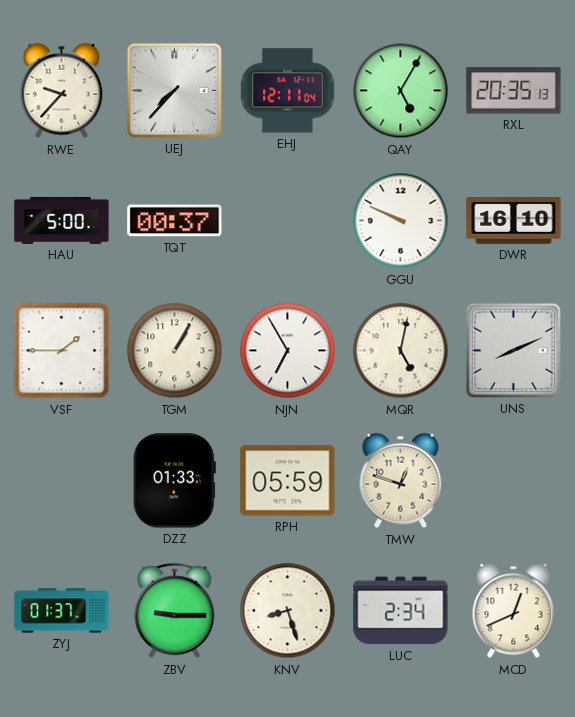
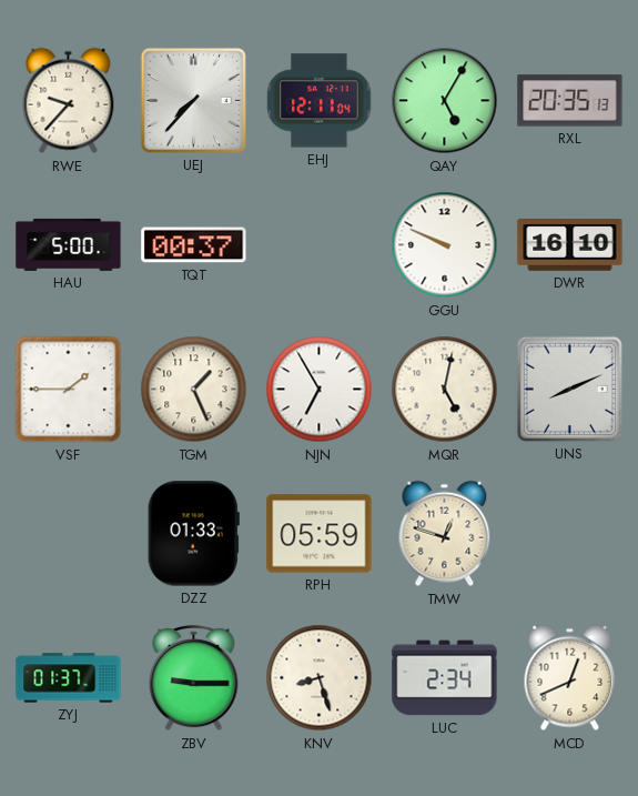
TGM: 1:05 -> 1:26 (194, 390)
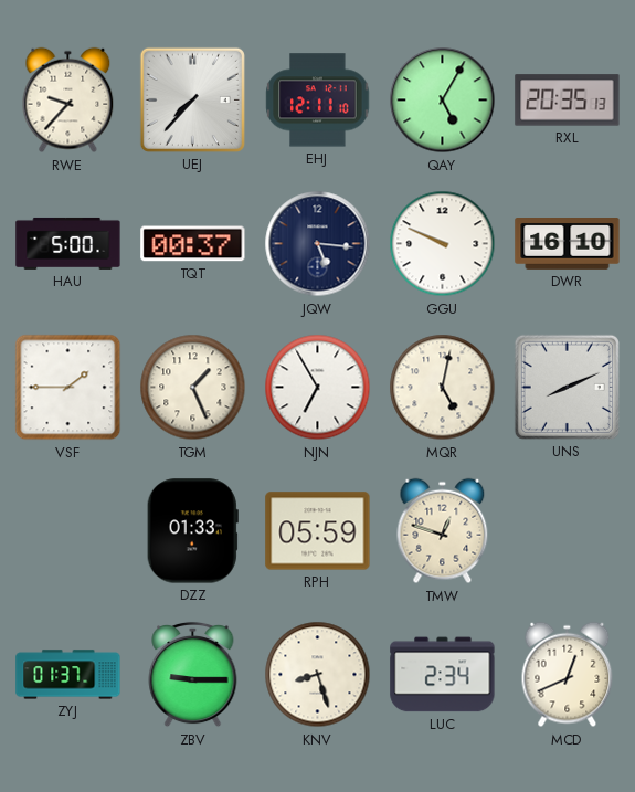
EHJ: 12:11:04 -> 12:11:10 (318, 101)
JQW: none -> 5:16 (318, 244)
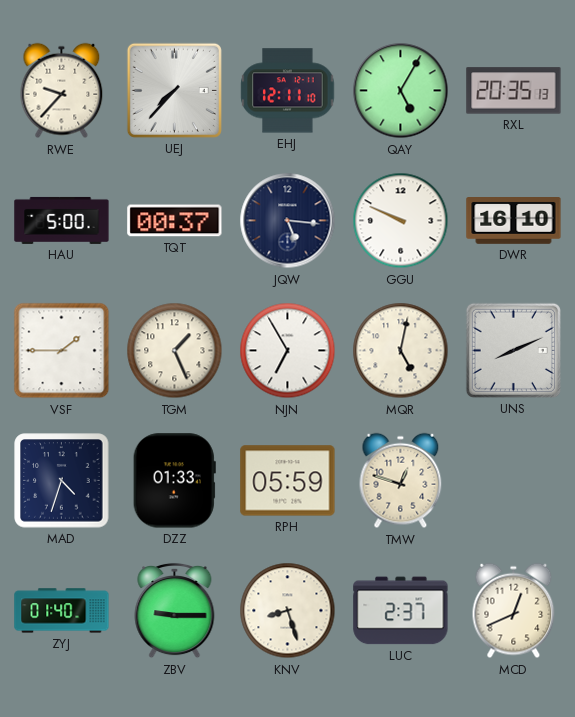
MAD: none -> 4:33 (62, 481)
ZYJ: 01:37 -> 01:40 (62, 611)
LUC: 2:34 -> 2:37 (401, 611)
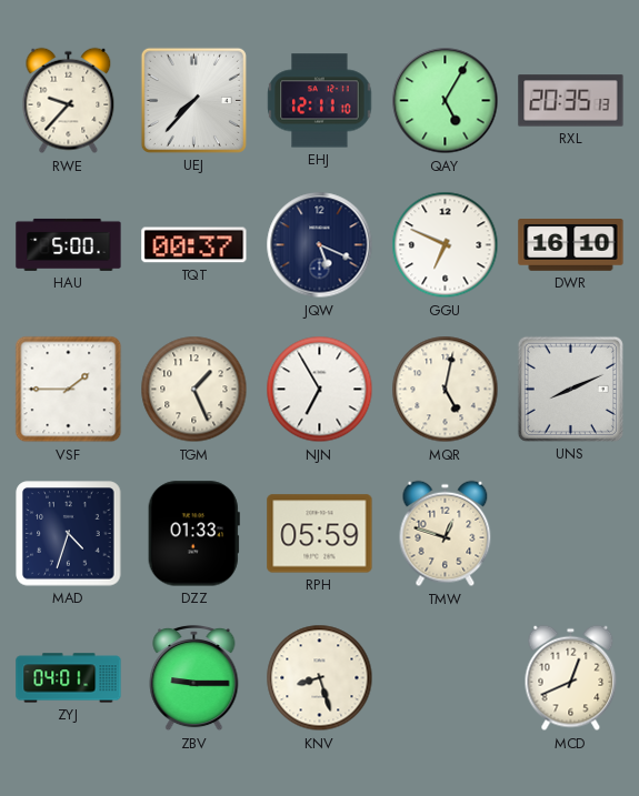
JQW: 5:16 -> 5:19 (320, 245)
GGU: 9:49 -> 6:49 (446, 245)
ZYJ: 01:40 -> 04:01 (69, 678)
LUC: 2:37 -> none (401, 611)
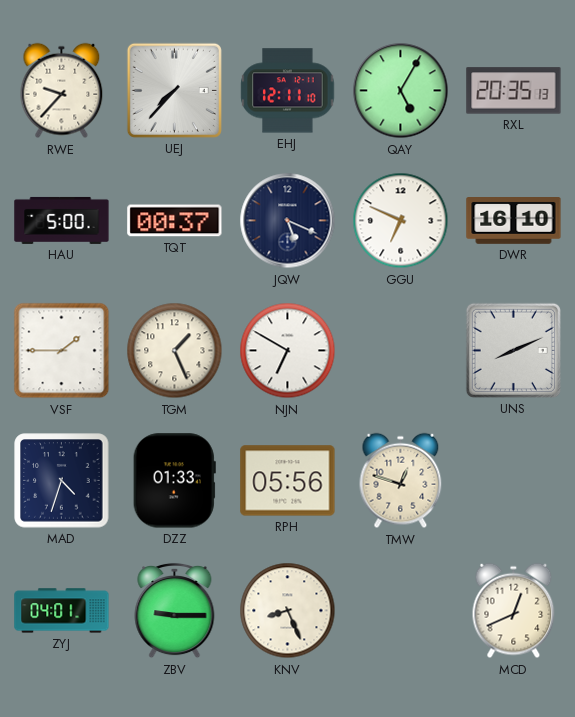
NJN: 6:55 -> 6:50 (288, 351)
MQR: 5:02 -> none (446, 390)
RPH: 05:59 -> 05:56 (288, 481)
KNV: 8:27 -> 8:26 (288, 611)
